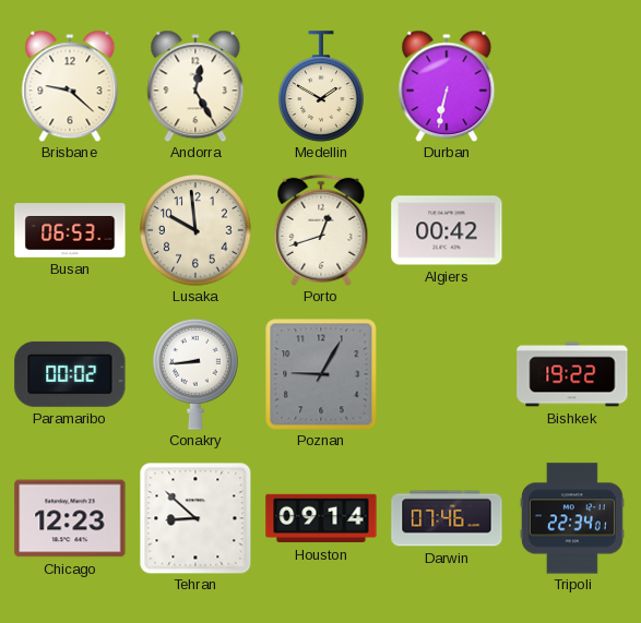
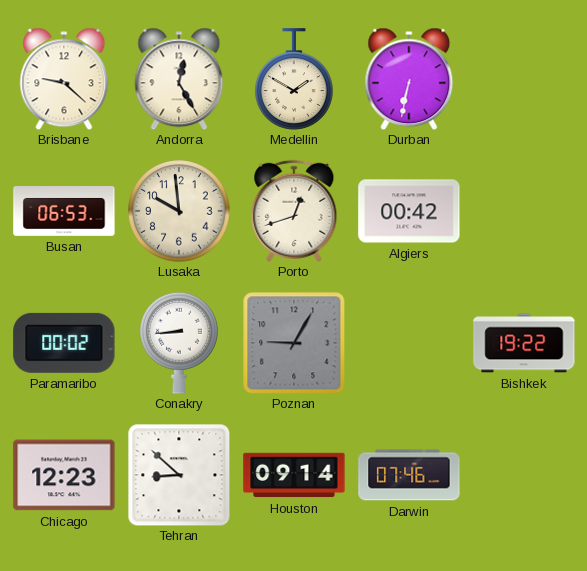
Tripoli: 22:34 -> none (572, 518)
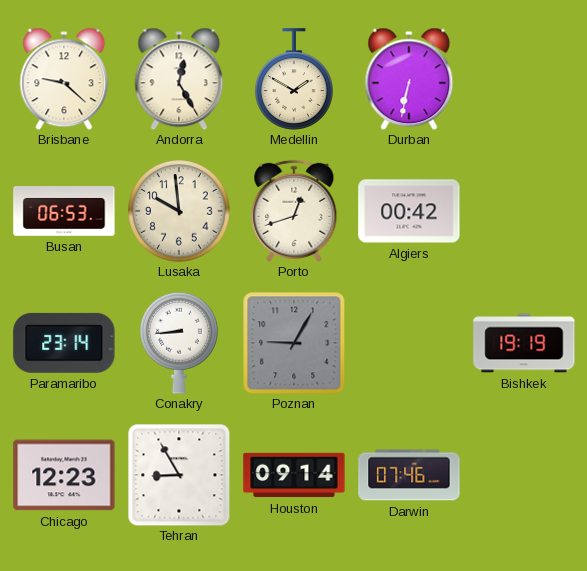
Paramaribo: 00:02 -> 23:14 (64, 343)
Bishkek: 19:22 -> 19:19 (524, 343)
Tehran: 8:52 -> 8:55 (179, 475)
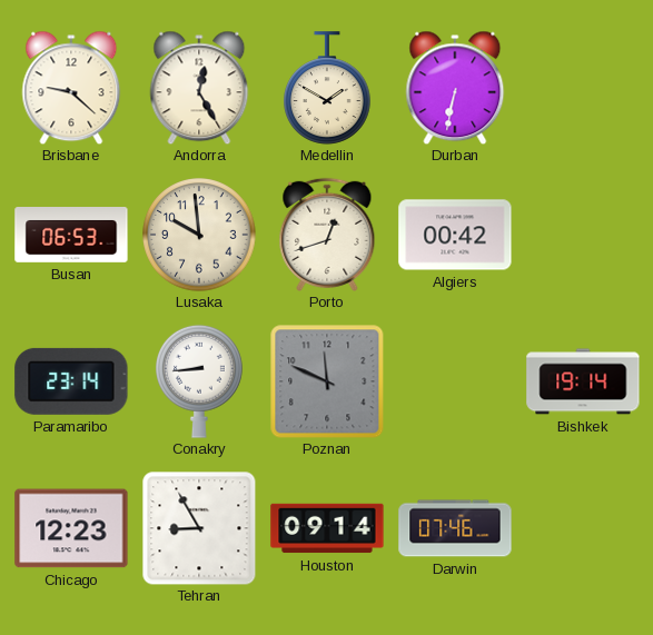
Poznan: 9:05 -> 11:49 (327, 381)
Bishkek: 19:19 -> 19:14 (583, 381)
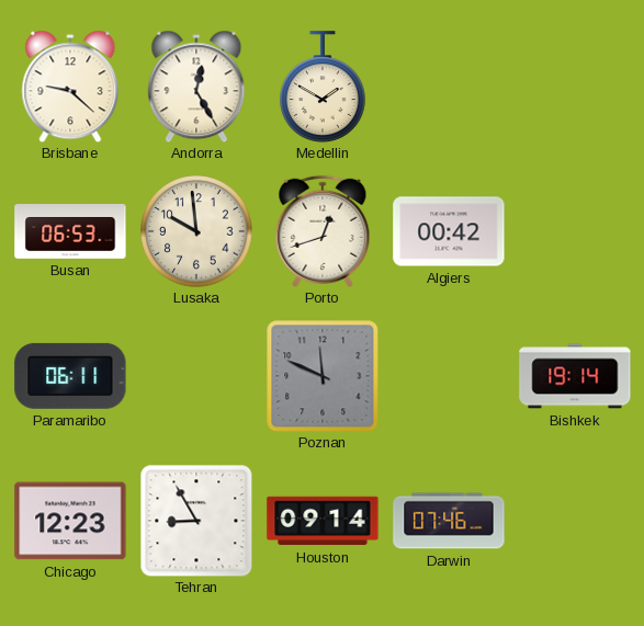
Durban: 6:32 -> none (455, 88)
Paramaribo: 23:14 -> 06:11 (70, 376)
Conakry: 8:44 -> none (200, 381)
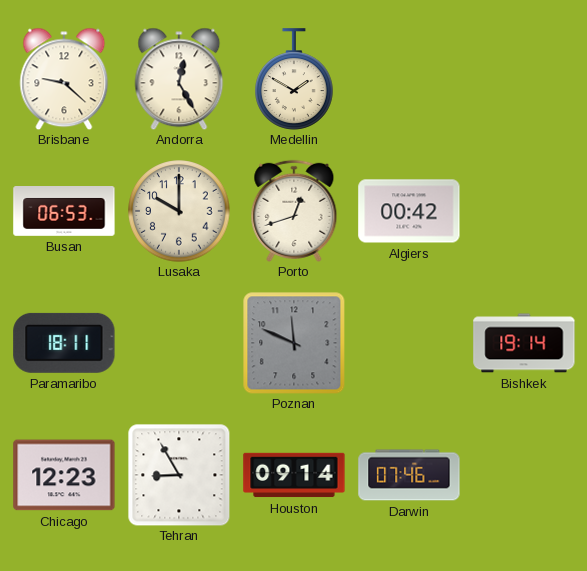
Lusaka: 9:59 -> 10:00 (179, 211)
Paramaribo: 06:11 -> 18:11 (64, 343)
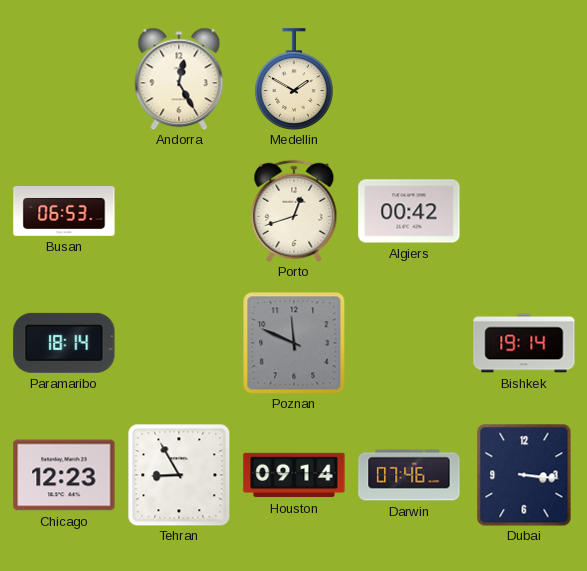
Brisbane: 9:22 -> none (64, 79)
Lusaka: 10:00 -> none (179, 211)
Paramaribo: 18:11 -> 18:14 (64, 343)
Dubai: none -> 3:16 (524, 475)
